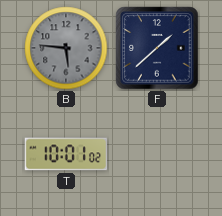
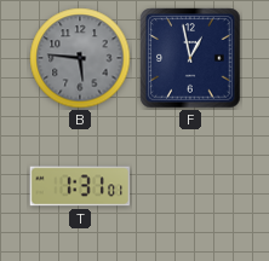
F: 1:38 -> 12:58 (190, 58)
T: 10:01 -> 1:31 (80, 186)
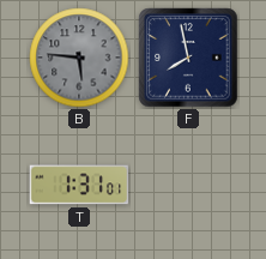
F: 12:58 -> 7:58 (188, 58)
